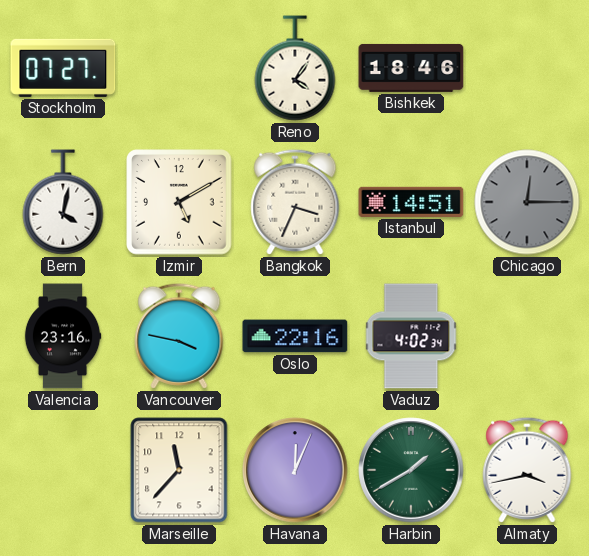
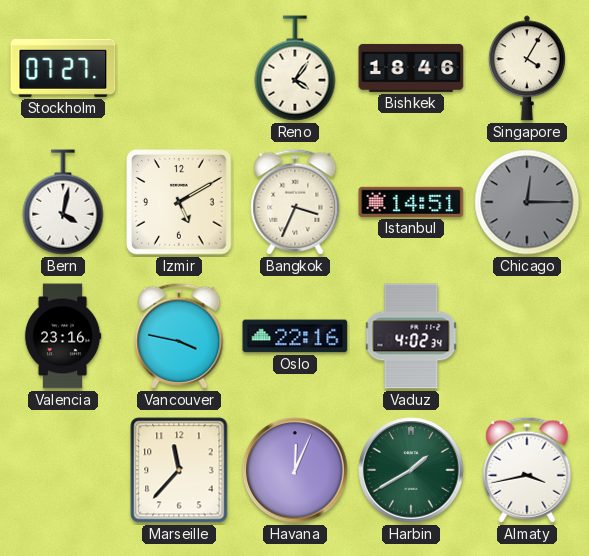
Singapore: none -> 4:05 (527, 68)
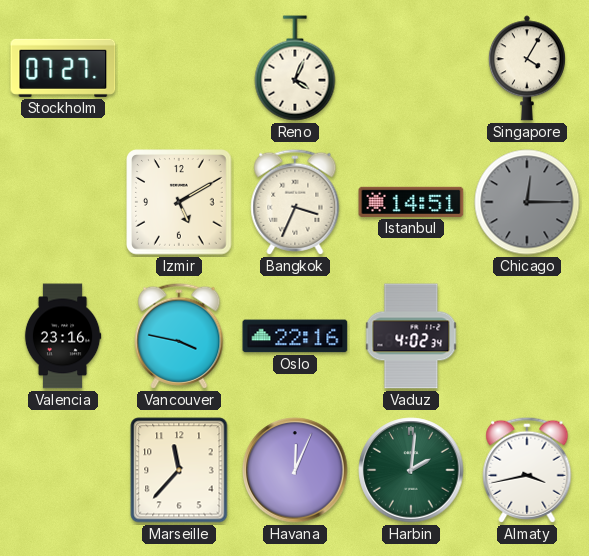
Reno: 4:06 -> 4:04 (295, 68)
Bishkek: 18:46 -> none (411, 68)
Bern: 4:02 -> none (63, 202)
Harbin: 1:40 -> 2:01 (411, 470)
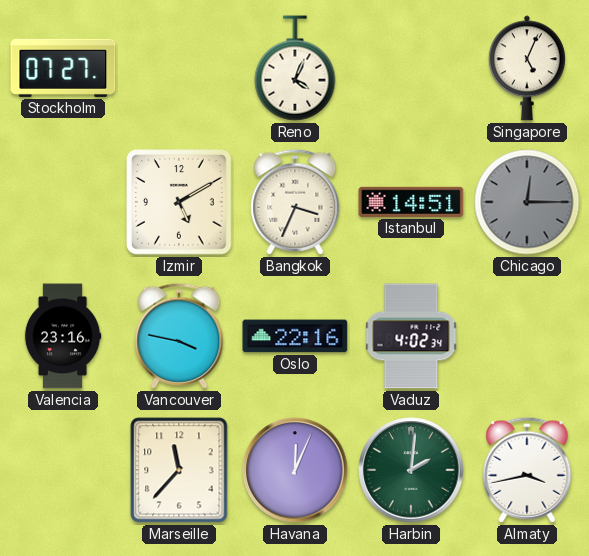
Singapore: 4:05 -> 5:04 (527, 68)
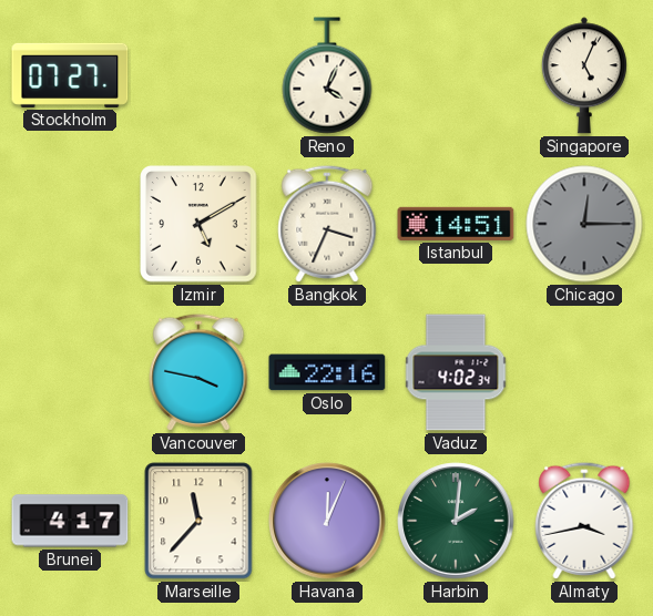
Valencia: 23:16 -> none (63, 336)
Brunei: none -> 4:17 (70, 521)
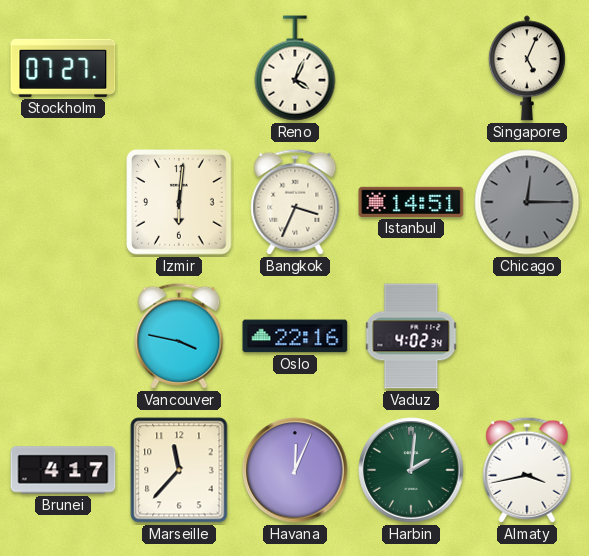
Izmir: 5:10 -> 6:01 (179, 202)
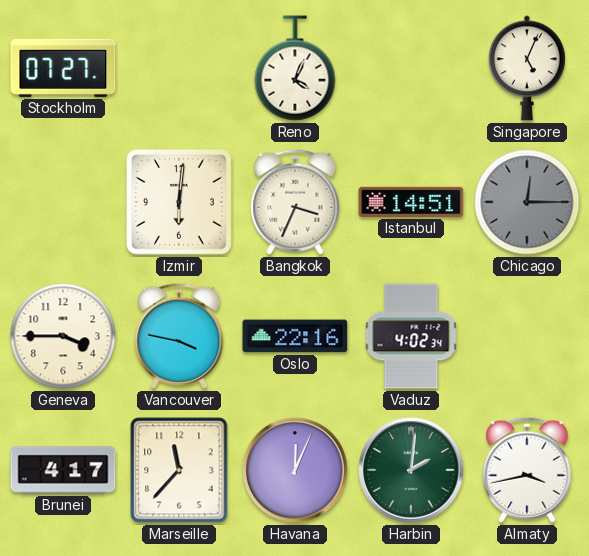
Geneva: none -> 3:45 (63, 336)
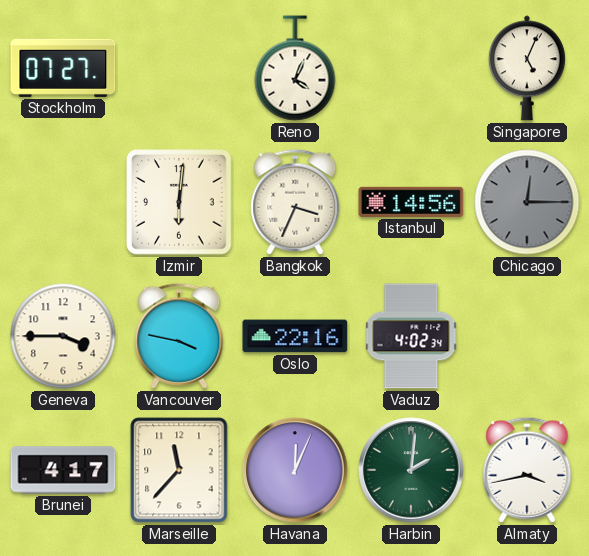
Istanbul: 14:51 -> 14:56 (411, 202)
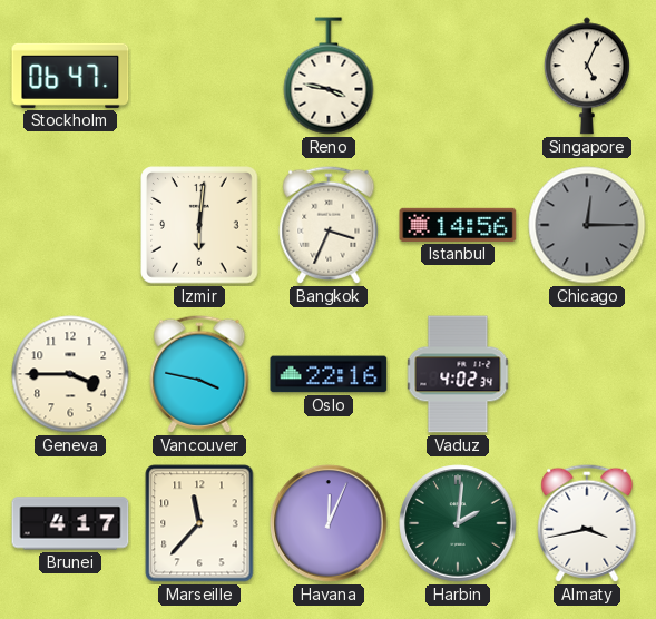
Stockholm: 07:27 -> 06:47 (70, 76)
Reno: 4:04 -> 3:47 (329, 76)
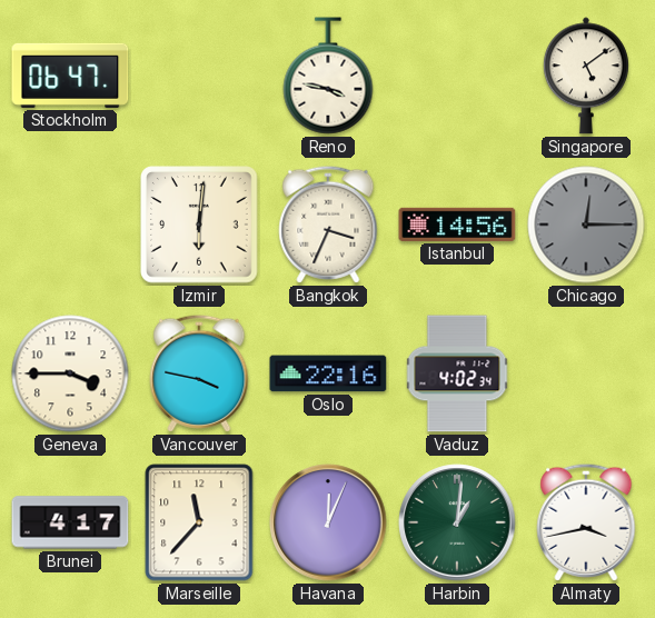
Singapore: 5:04 -> 5:09 (586, 76)
Harbin: 2:01 -> 1:01 (457, 522)
